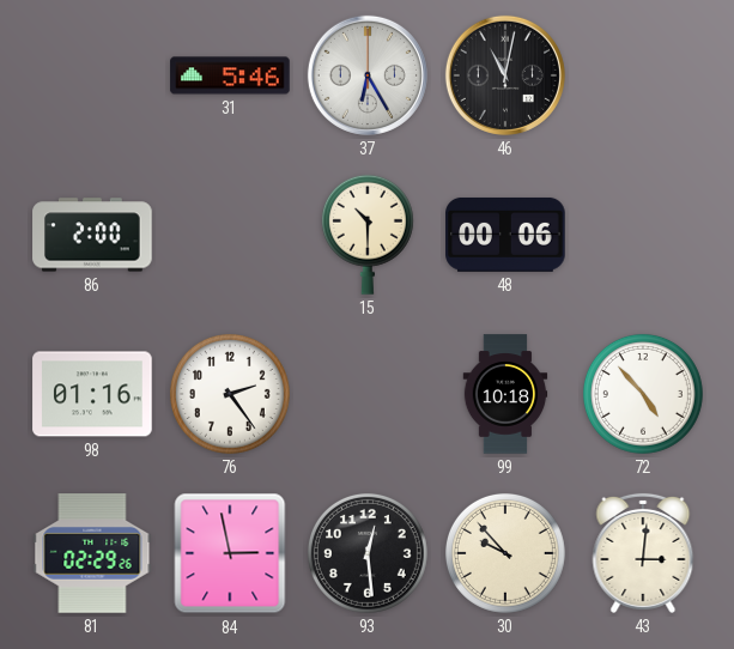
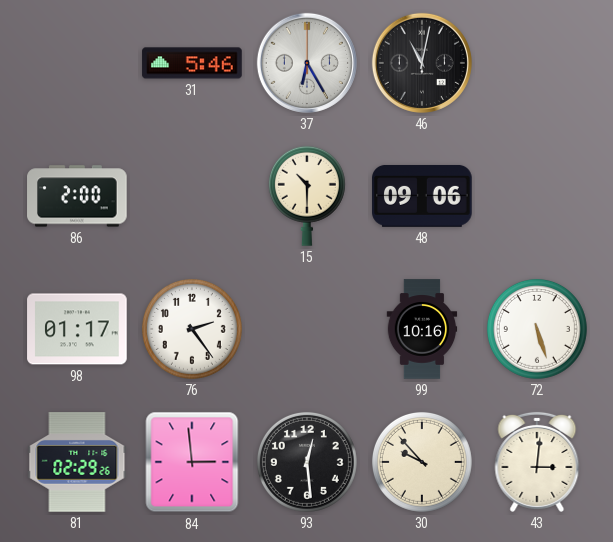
48: 00:06 -> 09:06 (422, 196)
98: 01:16 -> 01:17 (77, 329)
99: 10:18 -> 10:16 (422, 329)
72: 4:53 -> 5:27 (537, 329)
84: 2:58 -> 2:59 (192, 462)
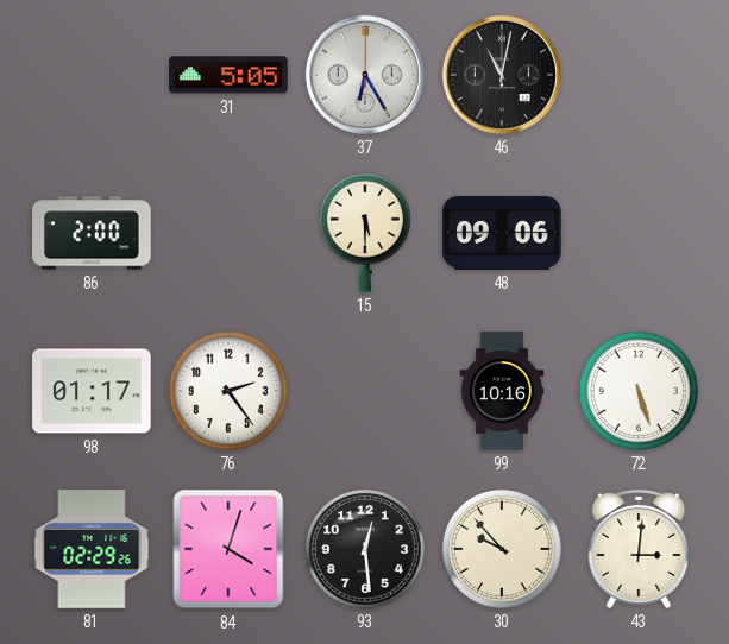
31: 5:46 -> 5:05 (228, 75)
15: 10:30 -> 5:30 (365, 233)
84: 2:59 -> 4:03 (228, 549)
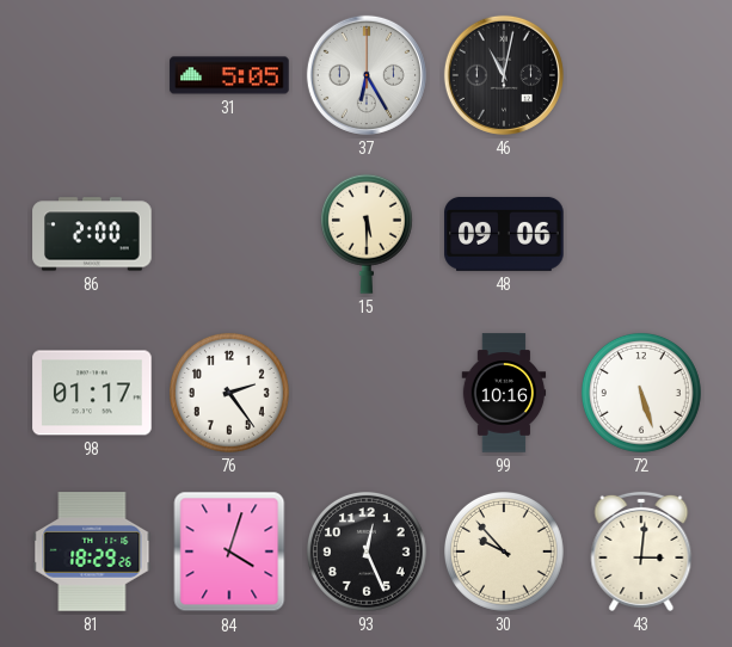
81: 02:29 -> 18:29 (92, 552)
93: 12:29 -> 12:26 (367, 552)
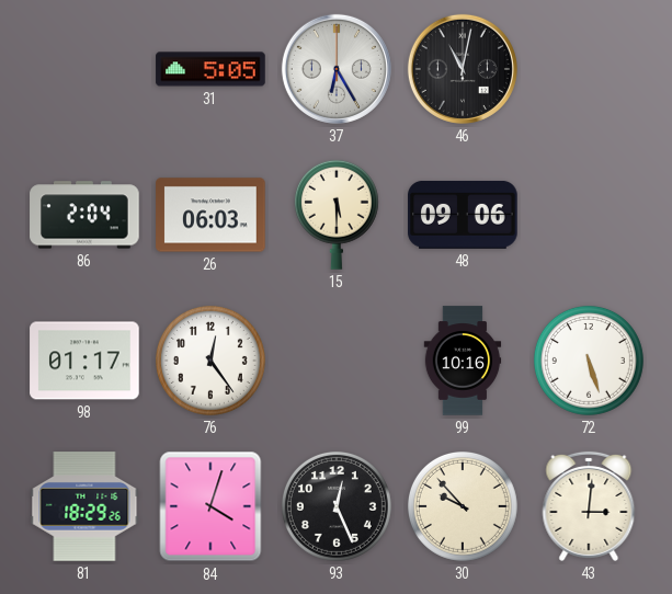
86: 2:00 -> 2:04 (84, 215)
26: none -> 06:03 (210, 215)
76: 2:24 -> 12:24 (210, 361)
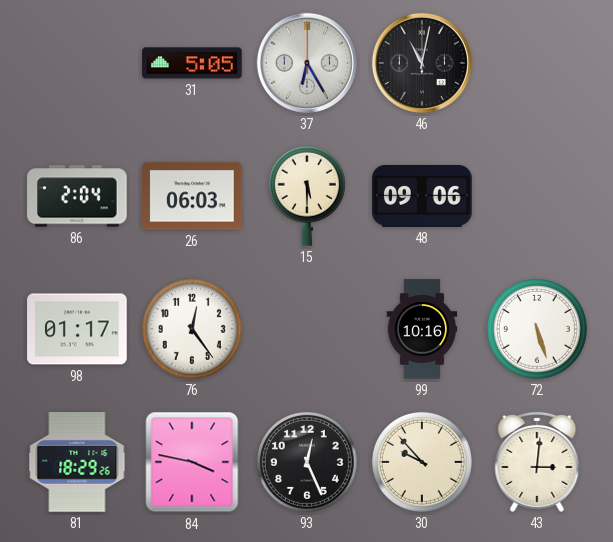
84: 4:03 -> 3:47 (192, 462)
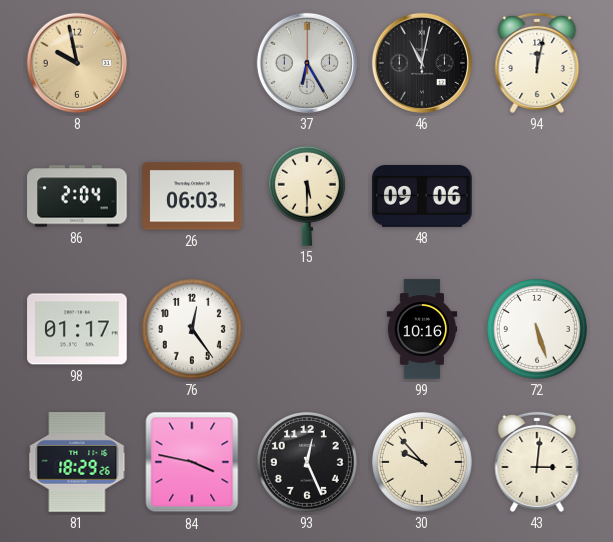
8: none -> 9:58 (77, 63)
31: 5:05 -> none (192, 63)
94: none -> 12:02 (537, 63)
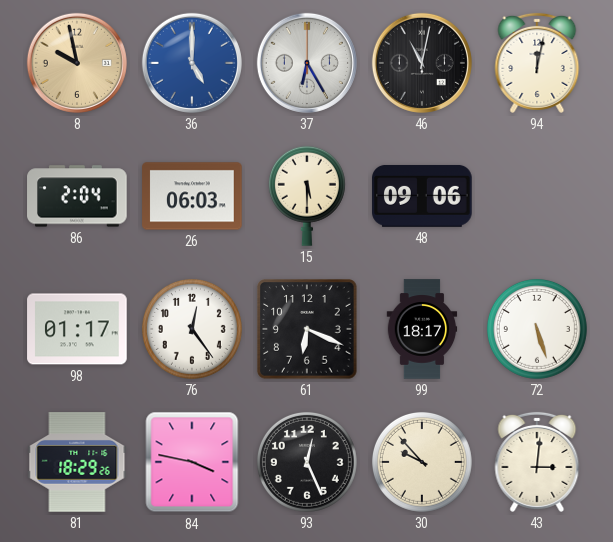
36: none -> 5:00 (192, 63)
61: none -> 6:19 (307, 329)
99: 10:16 -> 18:17 (422, 329)
